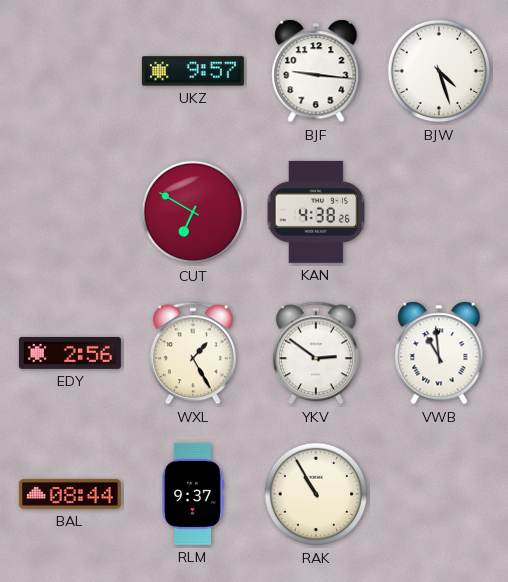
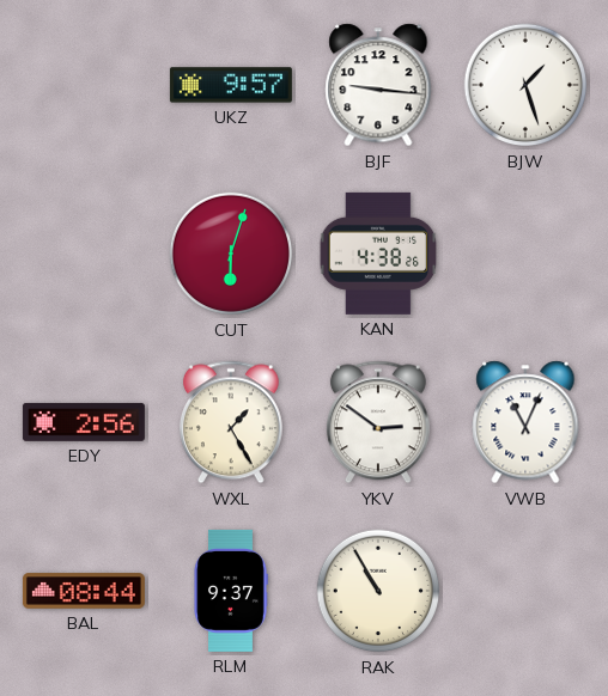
BJW: 4:27 -> 1:27 (525, 85)
CUT: 6:50 -> 6:03 (231, 254)
VWB: 10:59 -> 11:04 (525, 422)
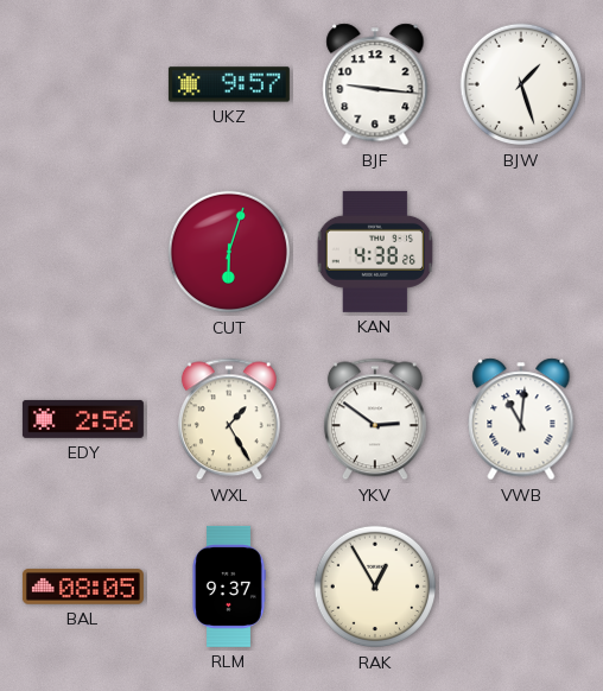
VWB: 11:04 -> 11:01 (521, 419)
BAL: 08:44 -> 08:05 (83, 587)
RAK: 10:55 -> 12:55 (375, 587)
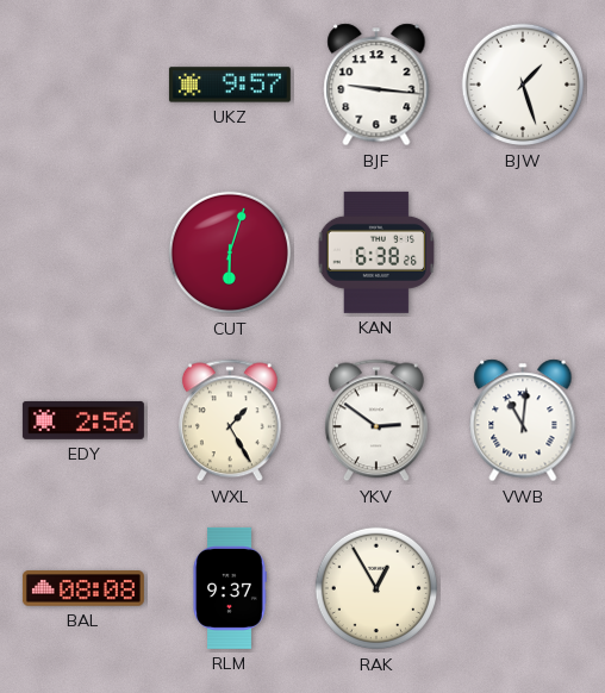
KAN: 4:38 -> 6:38 (376, 252)
BAL: 08:05 -> 08:08 (83, 588)
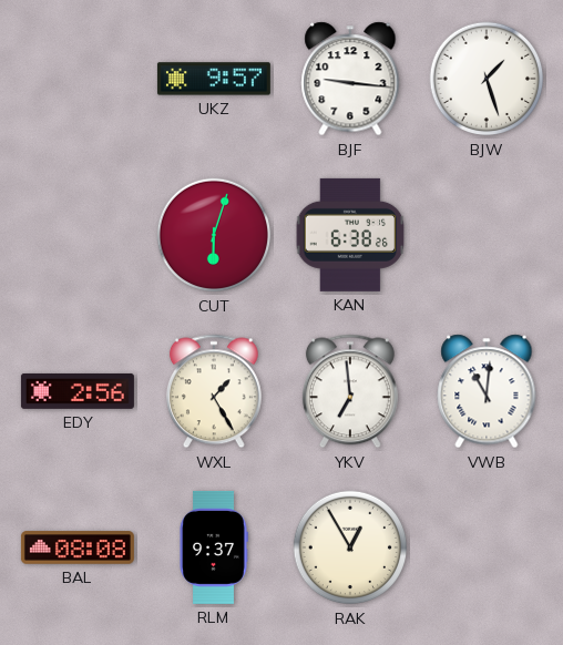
YKV: 2:51 -> 6:59 (350, 391)
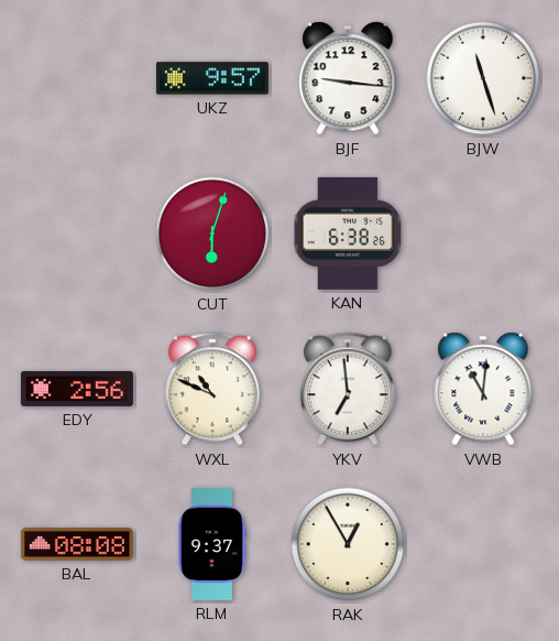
BJW: 1:27 -> 11:27 (483, 78)
WXL: 1:25 -> 10:49 (212, 389)
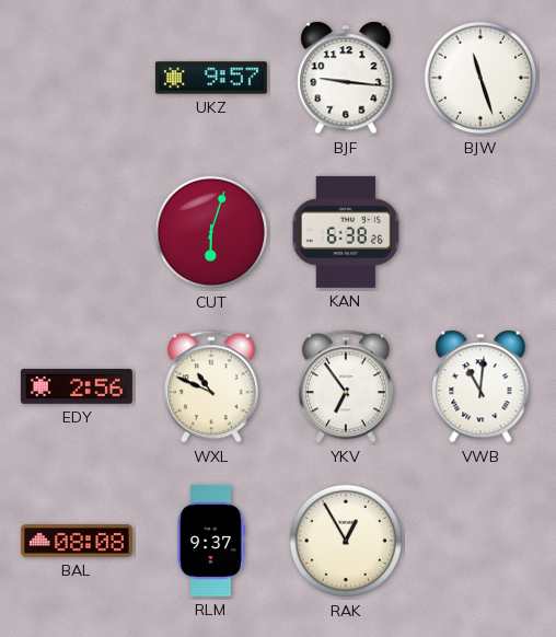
YKV: 6:59 -> 6:54 (346, 386)
